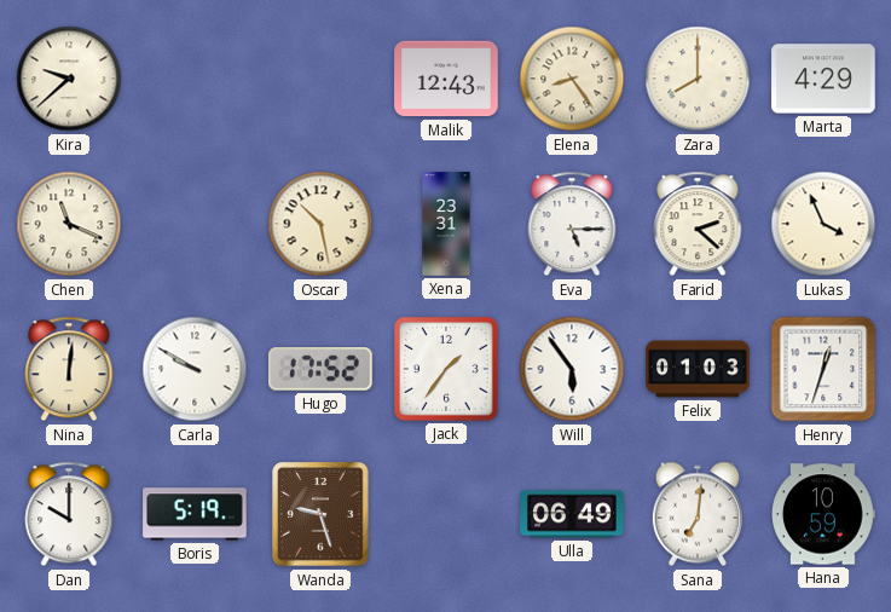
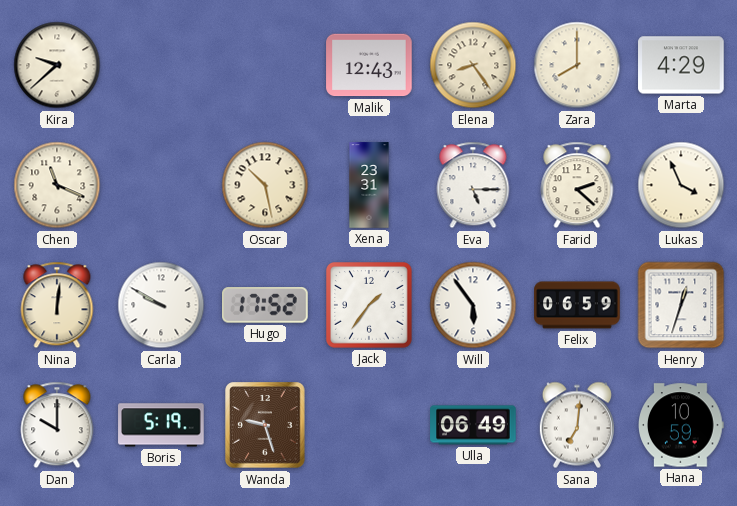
Felix: 01:03 -> 06:59 (577, 305)
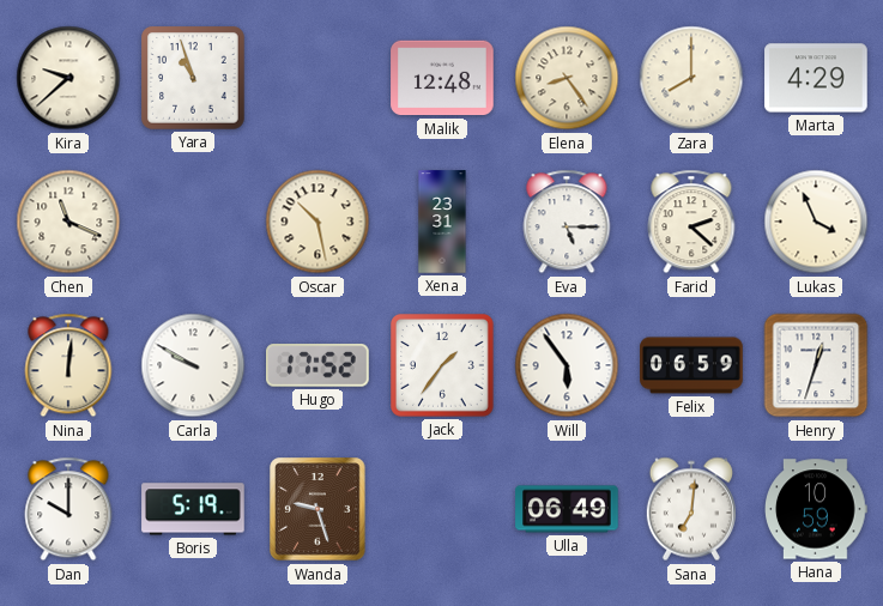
Yara: none -> 10:57 (194, 79)
Malik: 12:43 -> 12:48 (442, 78)
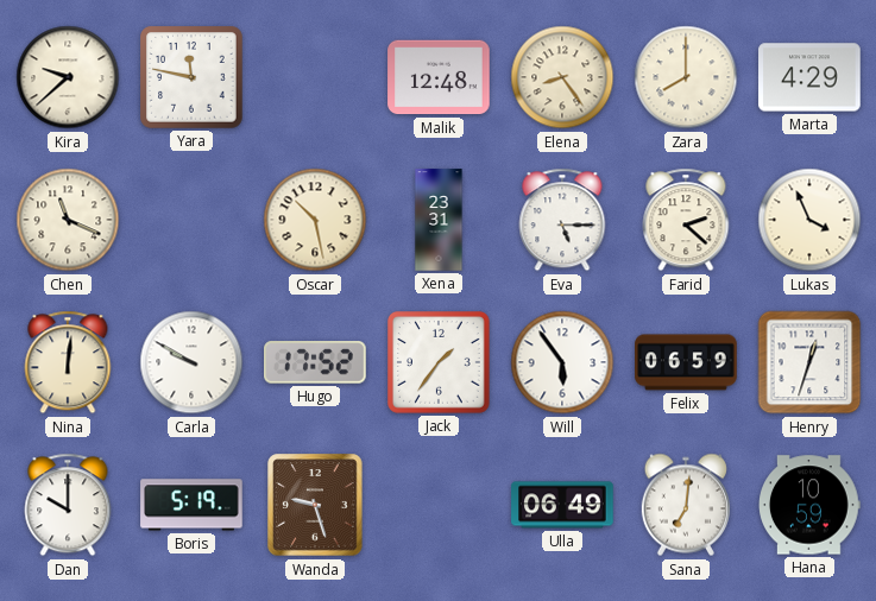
Yara: 10:57 -> 11:47 (193, 78)
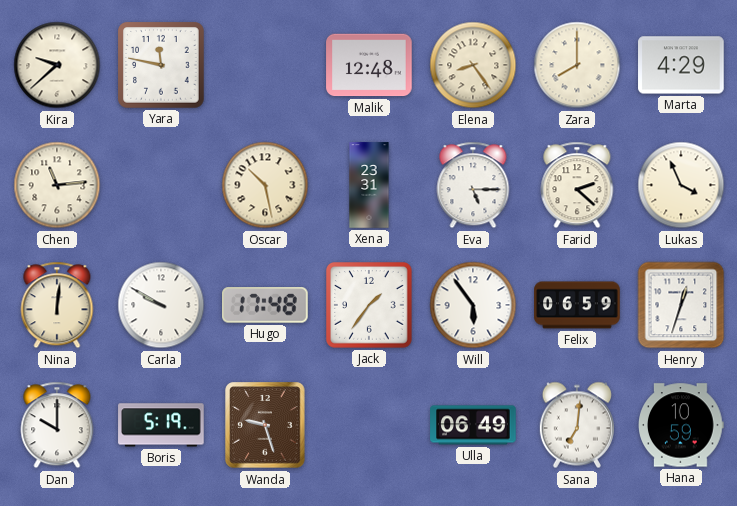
Chen: 11:19 -> 11:14 (57, 185)
Hugo: 17:52 -> 17:48 (266, 305)
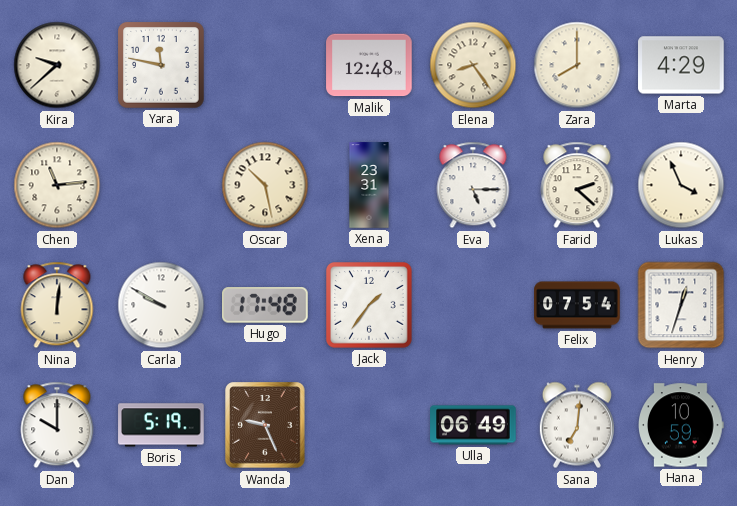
Will: 5:54 -> none (473, 305)
Felix: 06:59 -> 07:54 (577, 305)
Wanda: 9:27 -> 9:26 (265, 425)
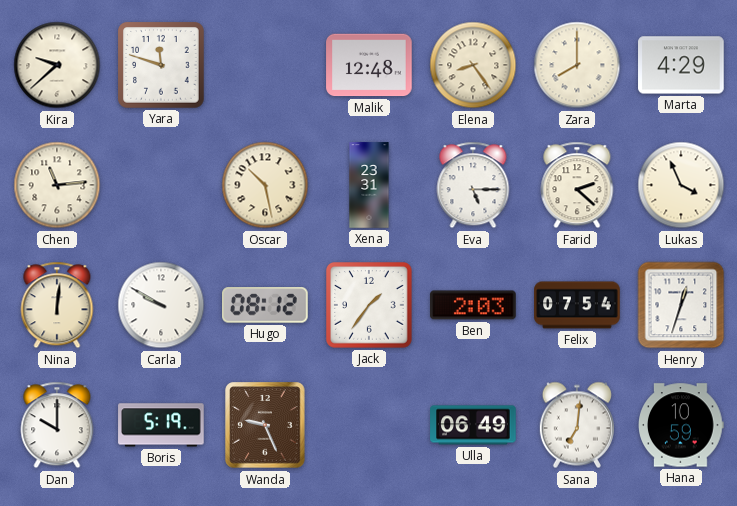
Yara: 11:47 -> 11:48 (162, 66)
Hugo: 17:48 -> 08:12 (266, 305)
Ben: none -> 2:03 (473, 305)
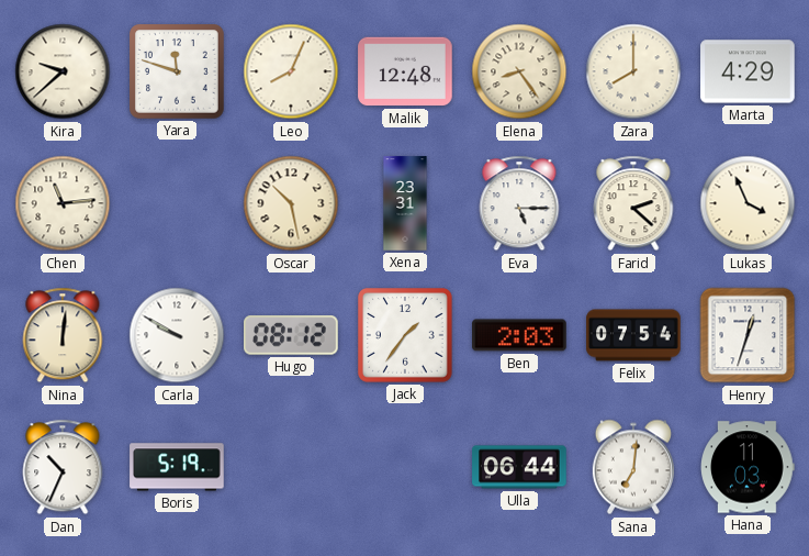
Leo: none -> 8:04 (291, 71)
Dan: 10:00 -> 10:34 (63, 467)
Wanda: 9:26 -> none (265, 425)
Ulla: 06:49 -> 06:44 (519, 467)
Hana: 10:59 -> 11:03 (749, 467)
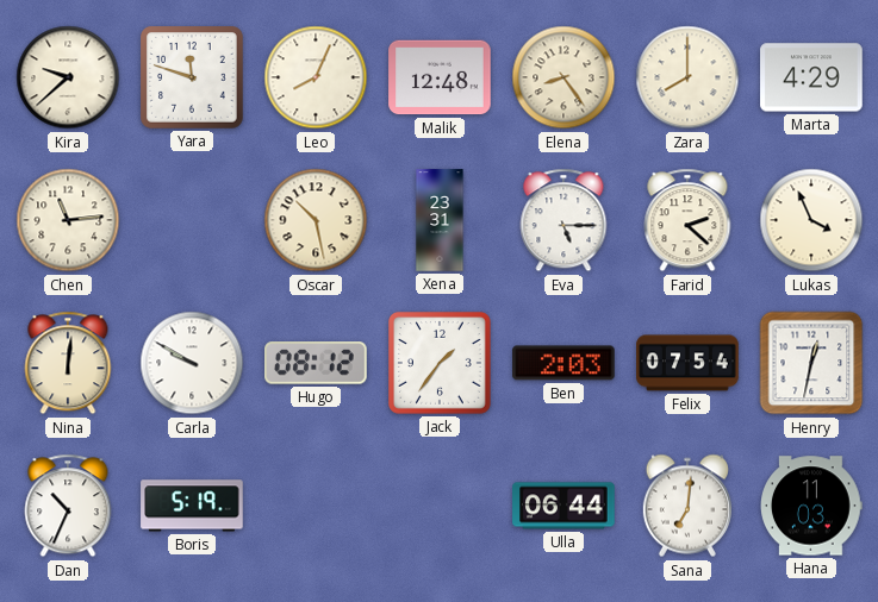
Henry: 12:33 -> 12:32 (811, 363)
